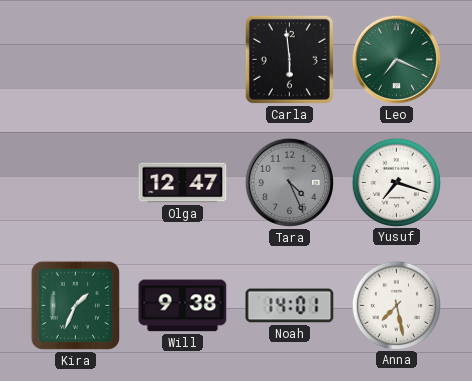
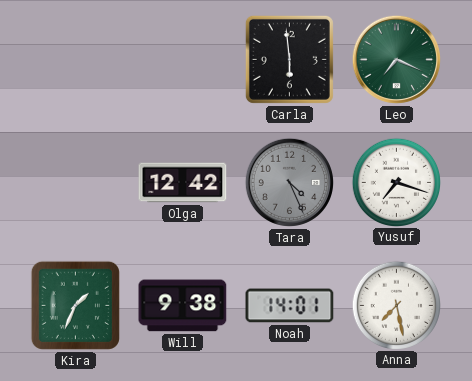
Olga: 12:47 -> 12:42 (183, 183)
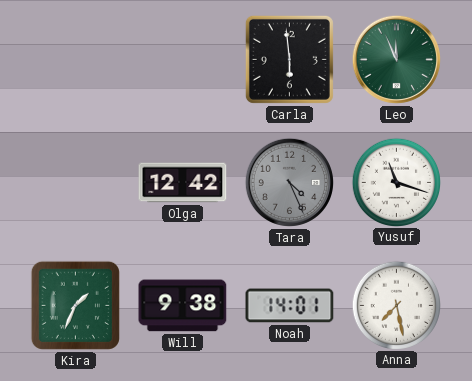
Leo: 7:19 -> 11:56 (396, 59)
Yusuf: 7:18 -> 11:18 (396, 182)
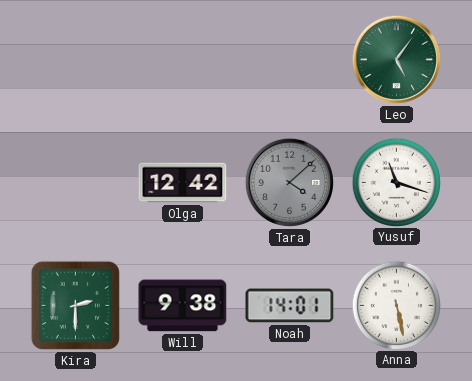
Carla: 5:59 -> none (289, 59)
Leo: 11:56 -> 5:06 (396, 59)
Tara: 4:26 -> 4:08 (289, 182)
Kira: 1:34 -> 2:30 (75, 305)
Anna: 7:28 -> 5:28 (396, 305)
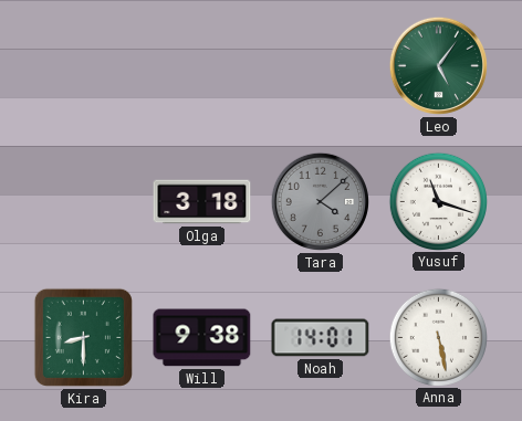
Olga: 12:42 -> 3:18 (202, 202)
Kira: 2:30 -> 8:30 (83, 337)
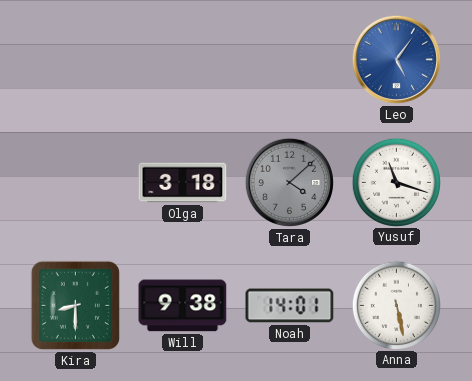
Leo dial: green -> blue (396, 59)
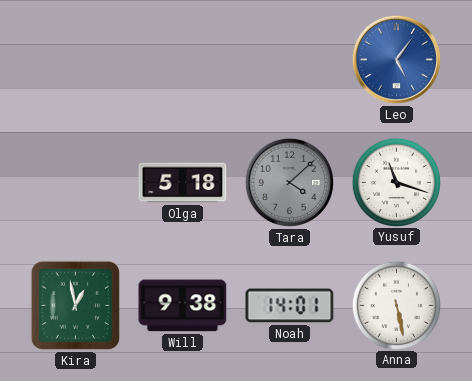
Olga: 3:18 -> 5:18 (183, 183)
Kira: 8:30 -> 12:58 (75, 305)
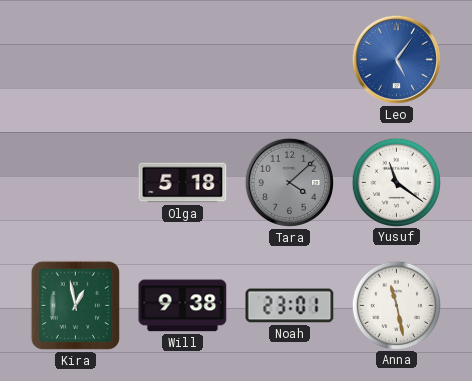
Yusuf: 11:18 -> 11:21 (396, 182)
Noah: 14:01 -> 23:01 (290, 306)
Anna: 5:28 -> 11:28 (396, 305)
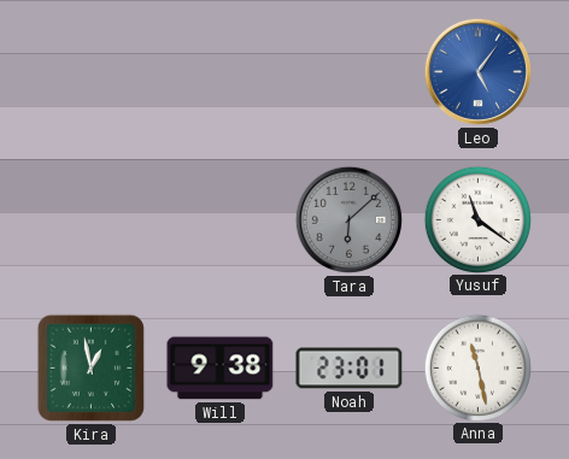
Olga: 5:18 -> none (183, 183)
Tara: 4:08 -> 6:08 (348, 219)
